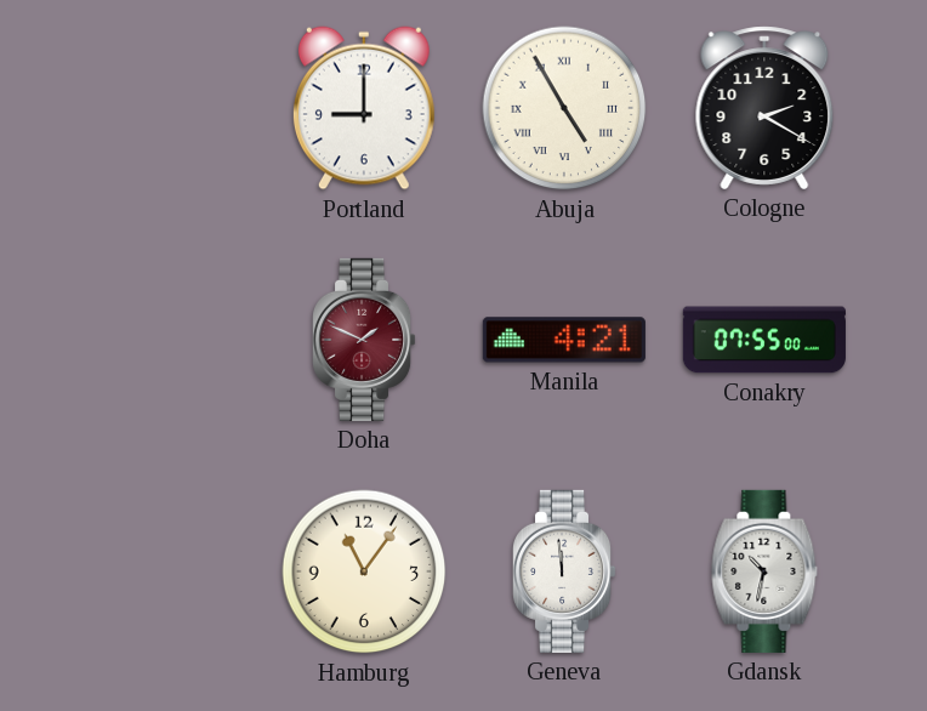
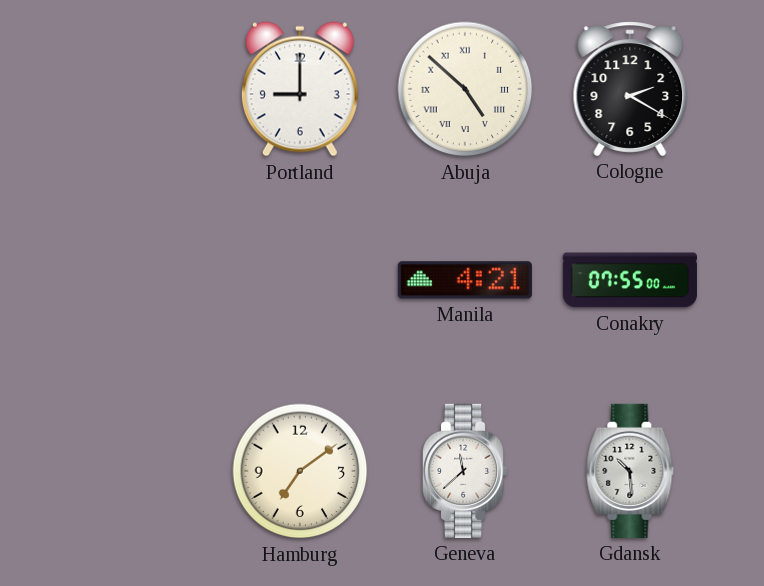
Abuja: 4:55 -> 4:52 (465, 89)
Doha: 1:49 -> none (365, 340)
Hamburg: 11:06 -> 7:09 (300, 471)
Geneva: 11:59 -> 11:38 (466, 471)
Gdansk: 10:32 -> 10:29 (630, 471)
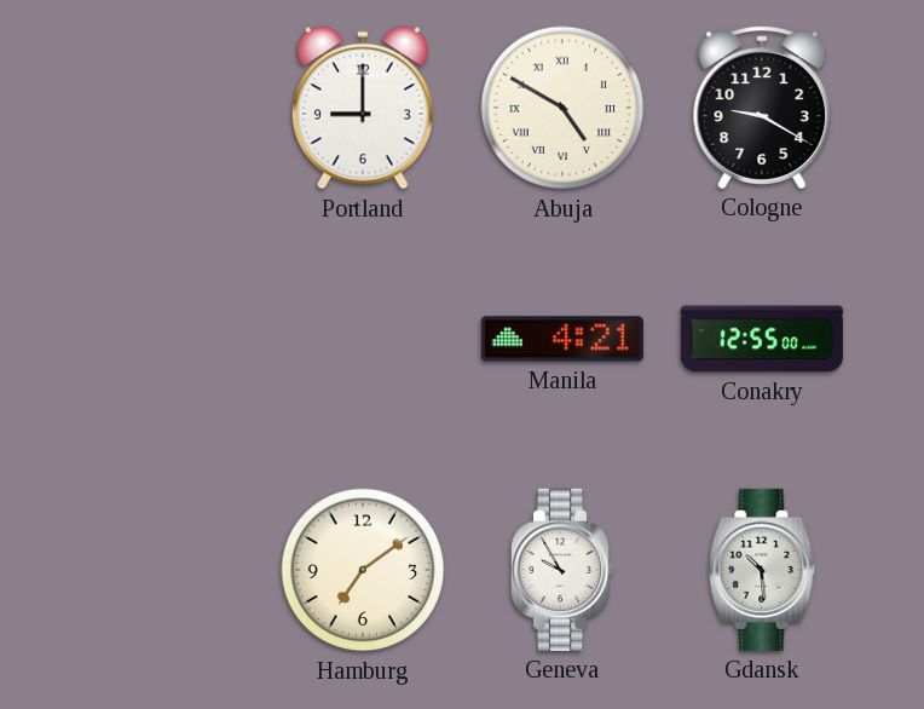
Abuja: 4:52 -> 4:50 (562, 108)
Cologne: 2:20 -> 9:20 (762, 108)
Conakry: 07:55 -> 12:55 (762, 339)
Geneva: 11:38 -> 9:55 (564, 570)
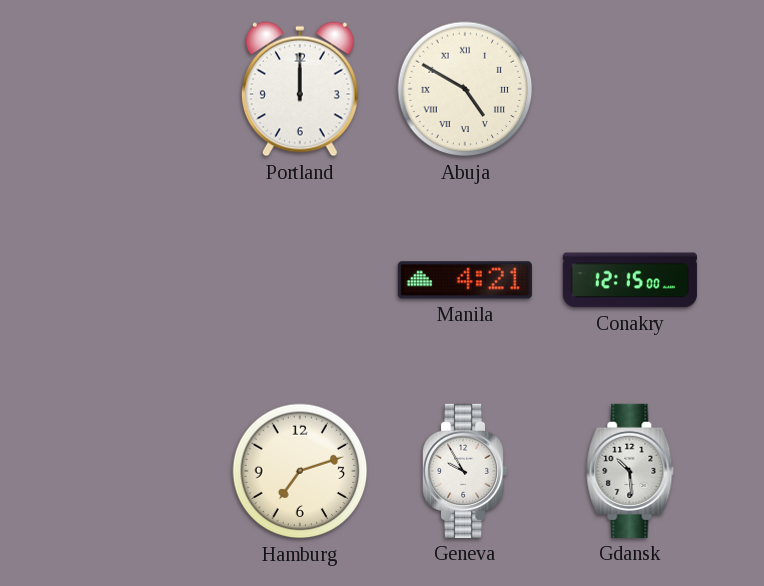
Portland: 9:00 -> 12:00 (300, 89)
Cologne: 9:20 -> none (762, 108)
Conakry: 12:55 -> 12:15 (630, 280)
Hamburg: 7:09 -> 7:12 (300, 471)
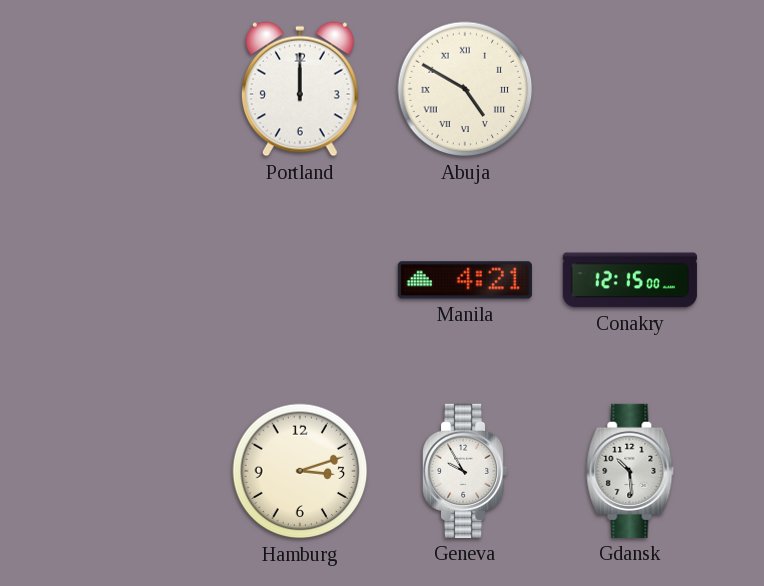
Hamburg: 7:12 -> 3:12 (300, 471)
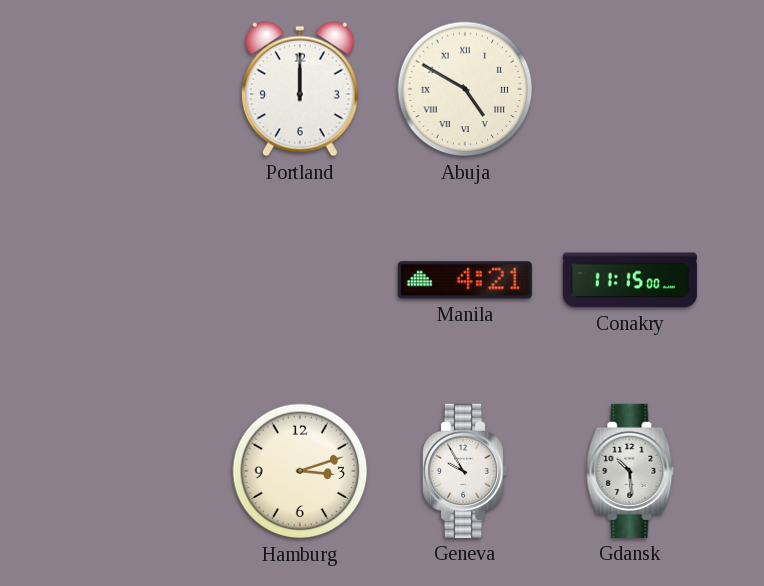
Conakry: 12:15 -> 11:15 (630, 280)
